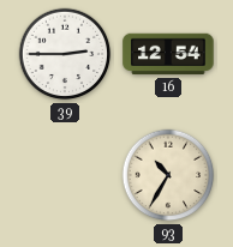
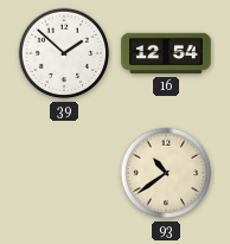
39: 2:45 -> 1:52 (64, 53)
93: 10:35 -> 10:39 (166, 173)
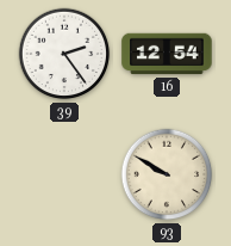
39: 1:52 -> 2:24 (64, 54)
93: 10:39 -> 9:50 (167, 174)
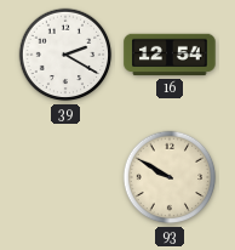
39: 2:24 -> 2:20 (65, 55)
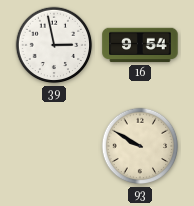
39: 2:20 -> 2:58 (54, 45)
16: 12:54 -> 9:54 (140, 45)
